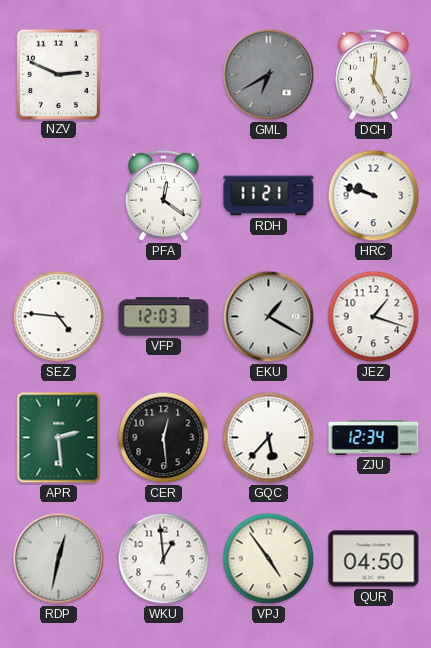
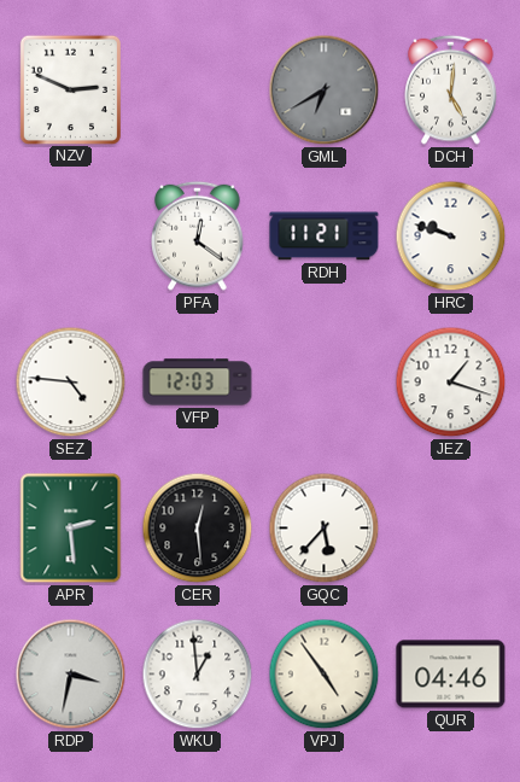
EKU: 1:20 -> none (269, 317)
ZJU: 12:34 -> none (374, 437)
RDP: 12:32 -> 3:32 (71, 675)
QUR: 04:50 -> 04:46 (451, 675)
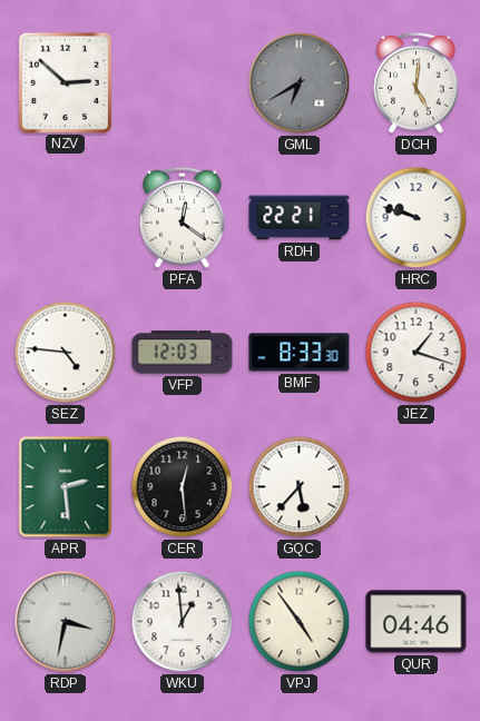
NZV: 2:49 -> 2:52 (65, 82)
RDH: 11:21 -> 22:21 (300, 218)
BMF: none -> 8:33 (300, 353)
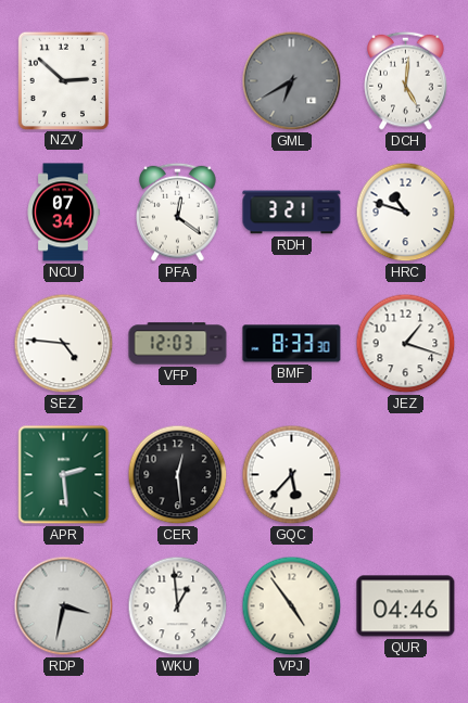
NCU: none -> 07:34 (63, 213)
RDH: 22:21 -> 3:21 (292, 213)
HRC: 9:48 -> 10:48 (406, 213)
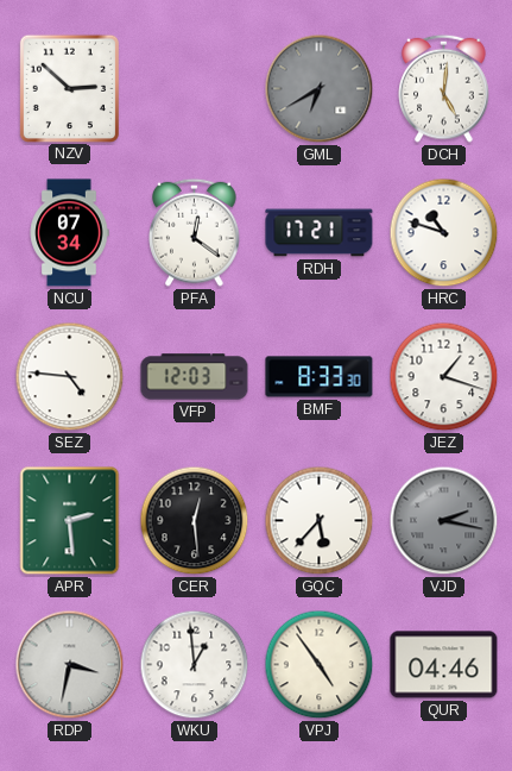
RDH: 3:21 -> 17:21 (320, 233)
VJD: none -> 2:17 (444, 521)
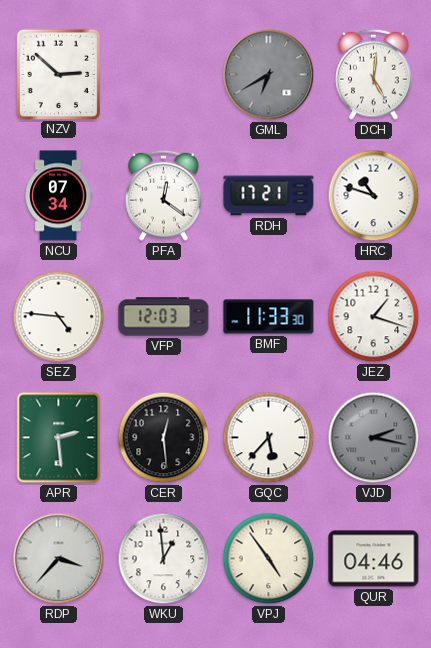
BMF: 8:33 -> 11:33 (269, 317)
RDP: 3:32 -> 3:37 (59, 559)
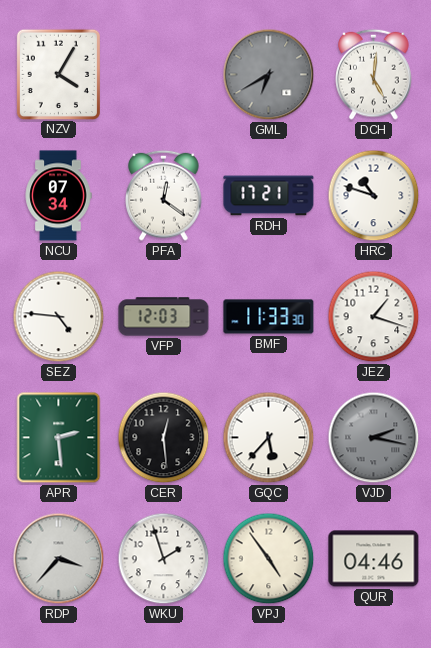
NZV: 2:52 -> 4:05 (58, 74)
WKU: 12:59 -> 1:57 (164, 559)
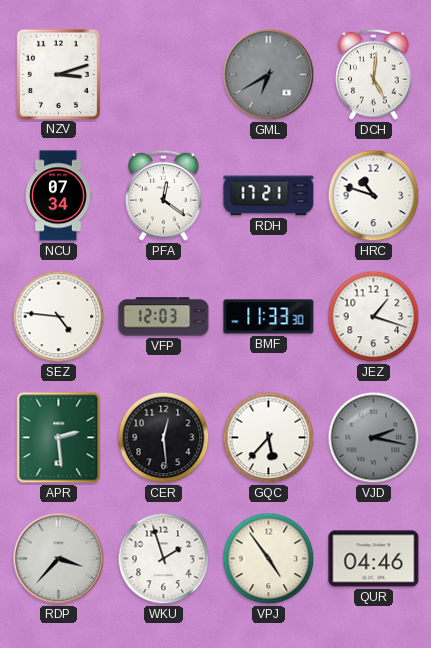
NZV: 4:05 -> 3:12 (58, 74)
